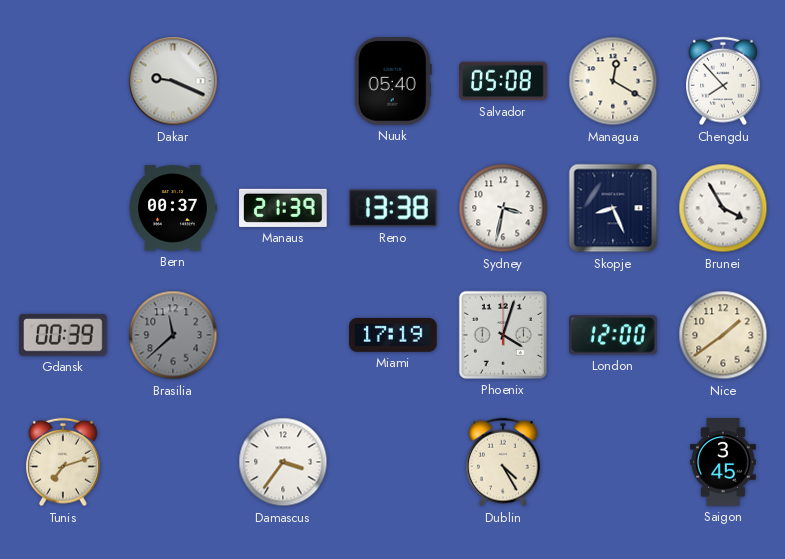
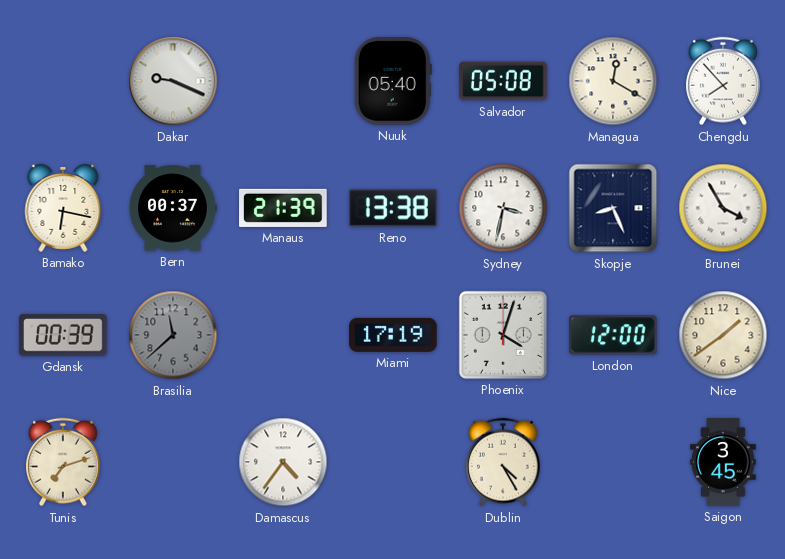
Bamako: none -> 6:17 (63, 208)
Damascus: 3:36 -> 4:36 (283, 462)
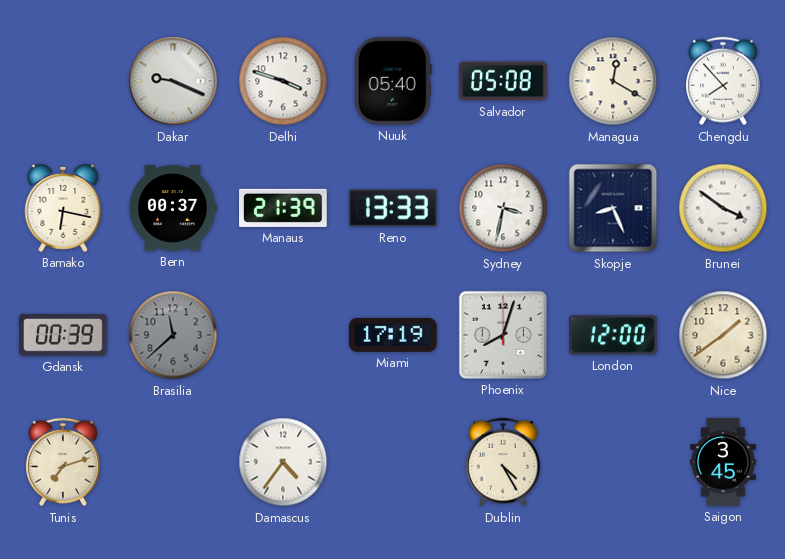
Delhi: none -> 3:48 (283, 81)
Reno: 13:38 -> 13:33 (393, 208)
Brunei: 3:55 -> 3:51 (723, 208)
Phoenix: 4:03 -> 8:03 (503, 335)
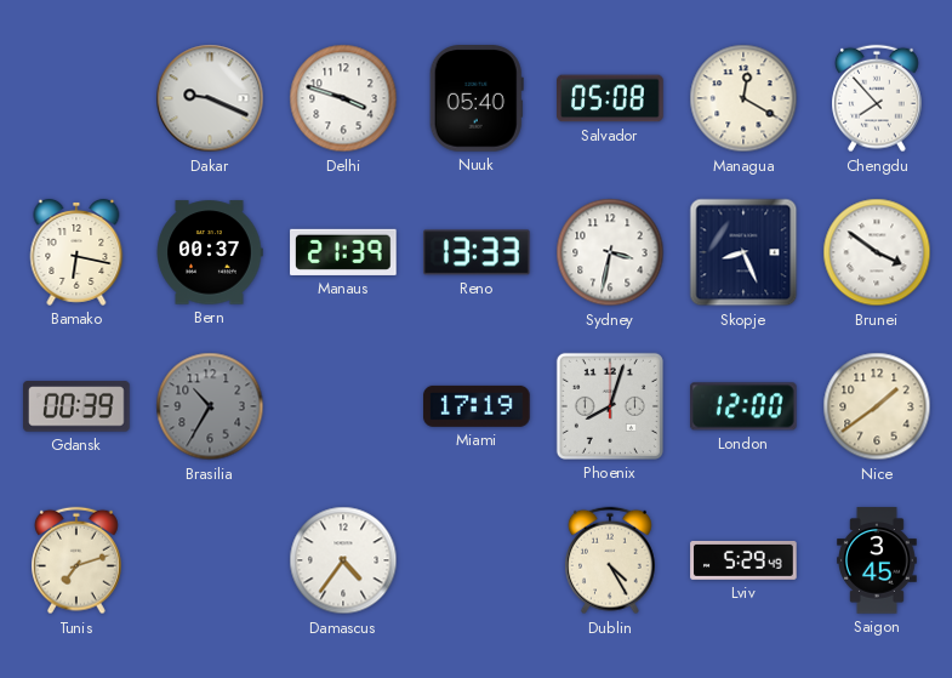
Brasilia: 11:38 -> 10:35 (210, 406)
Lviv: none -> 5:29 (743, 560)
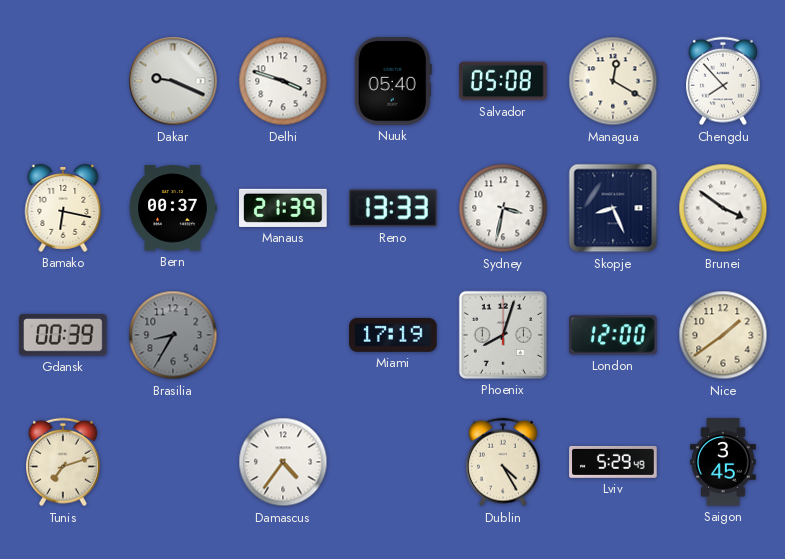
Brasilia: 10:35 -> 8:35 (173, 335)
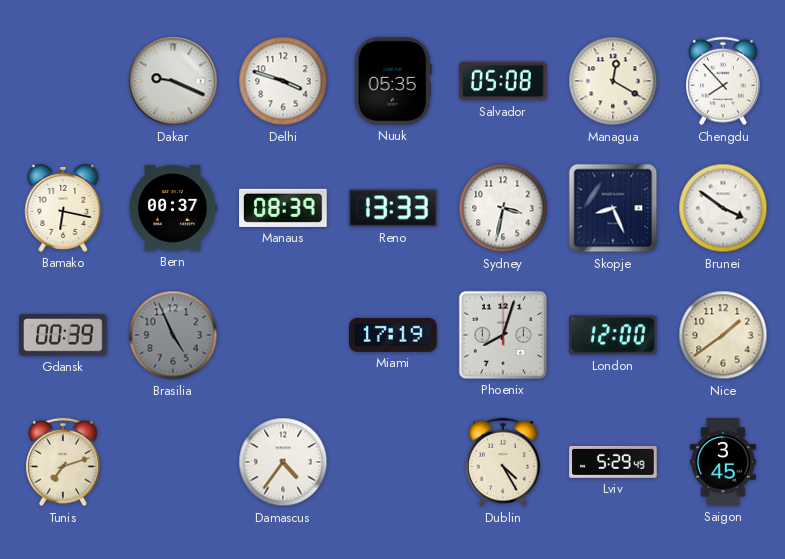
Nuuk: 05:40 -> 05:35 (393, 81)
Manaus: 21:39 -> 08:39 (283, 208)
Brasilia: 8:35 -> 4:56 (173, 335)
